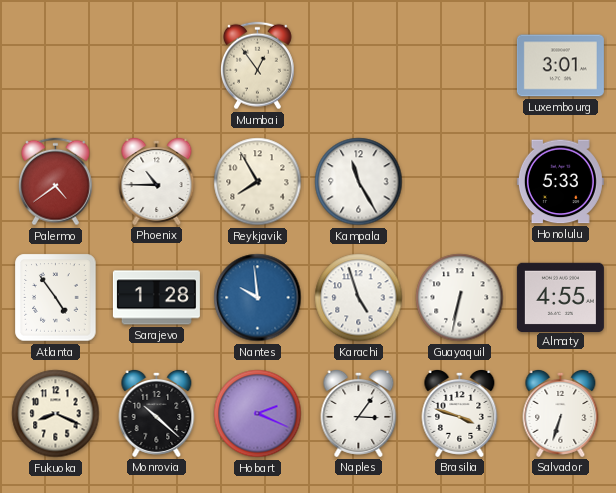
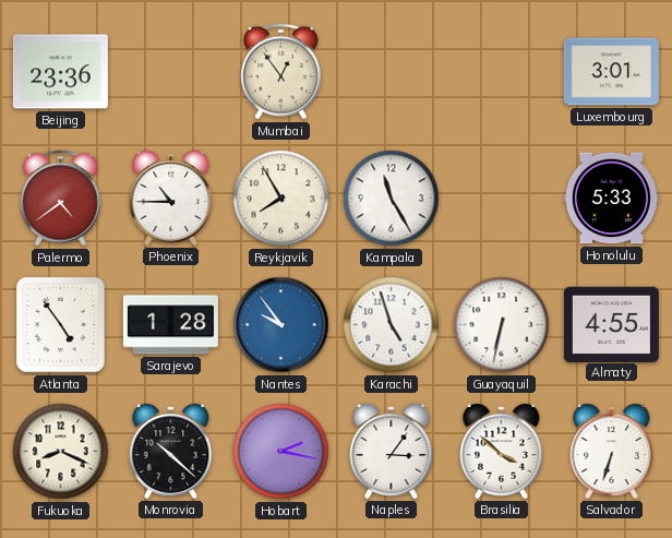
Beijing: none -> 23:36 (60, 72)
Nantes: 9:59 -> 9:54 (281, 325)
Hobart: 2:19 -> 2:17 (281, 452)
Brasilia: 3:48 -> 3:52 (502, 451)
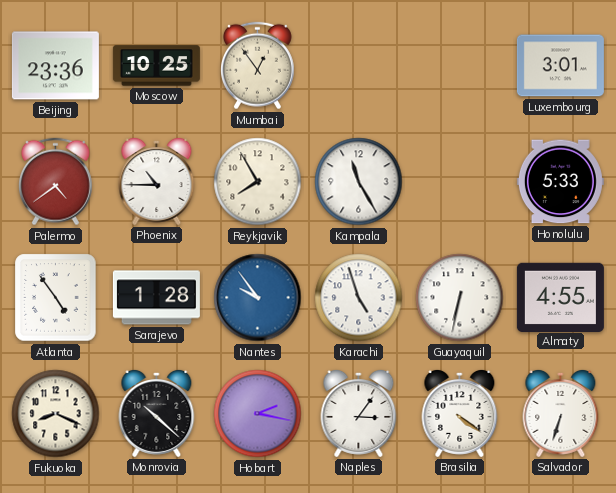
Moscow: none -> 10:25 (156, 66)
Brasilia: 3:52 -> 4:21 (460, 413)
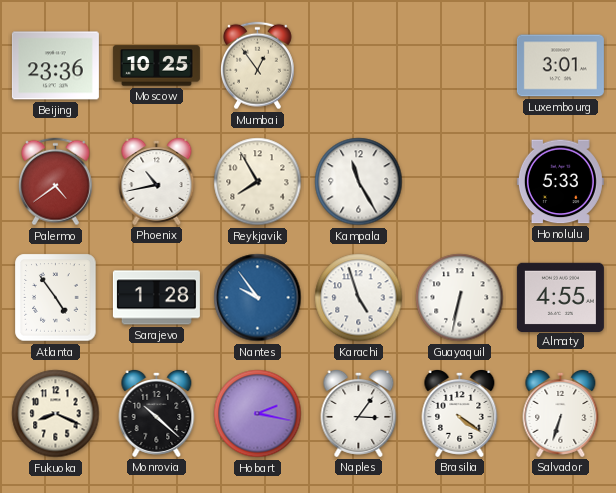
Phoenix: 10:45 -> 10:43 (157, 181)
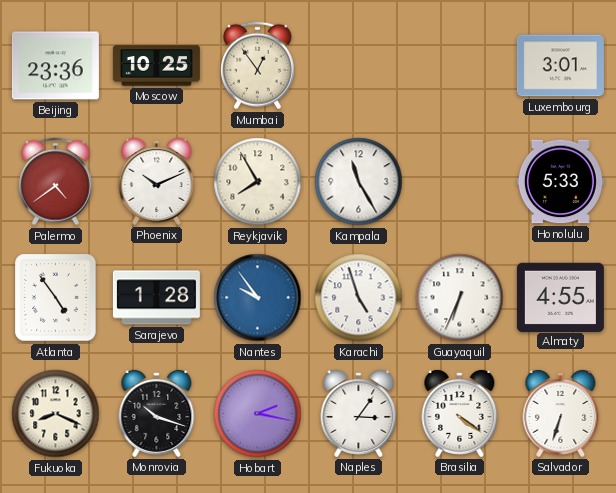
Phoenix: 10:43 -> 10:11 (157, 181)
Guayaquil: 6:32 -> 6:34 (460, 298)
Monrovia: 10:22 -> 10:18 (157, 413)
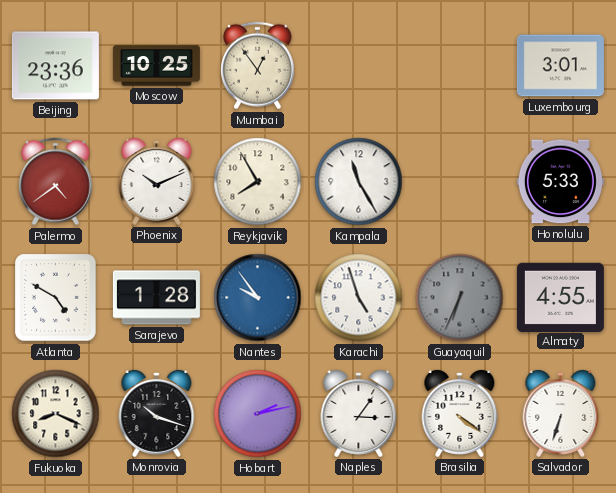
Atlanta: 4:54 -> 4:50 (56, 298)
Guayaquil dial: white -> grey (460, 298)
Hobart: 2:17 -> 2:13 (258, 414)
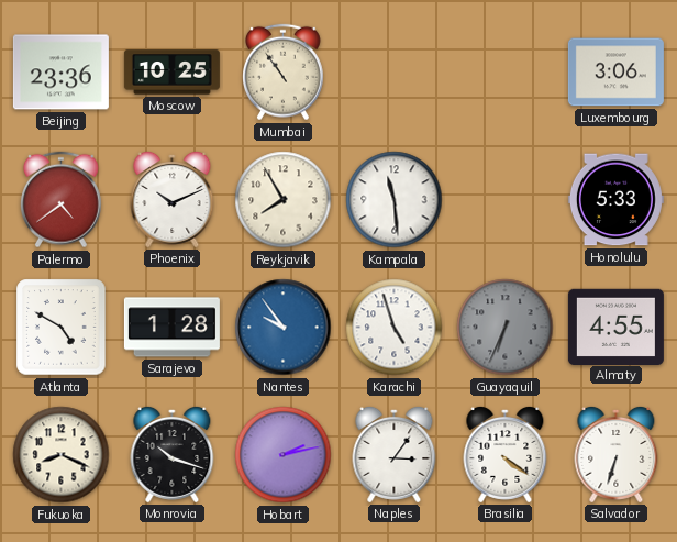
Mumbai: 12:54 -> 10:54 (282, 73)
Luxembourg: 3:01 -> 3:06 (615, 73)
Kampala: 11:25 -> 11:29 (395, 200)
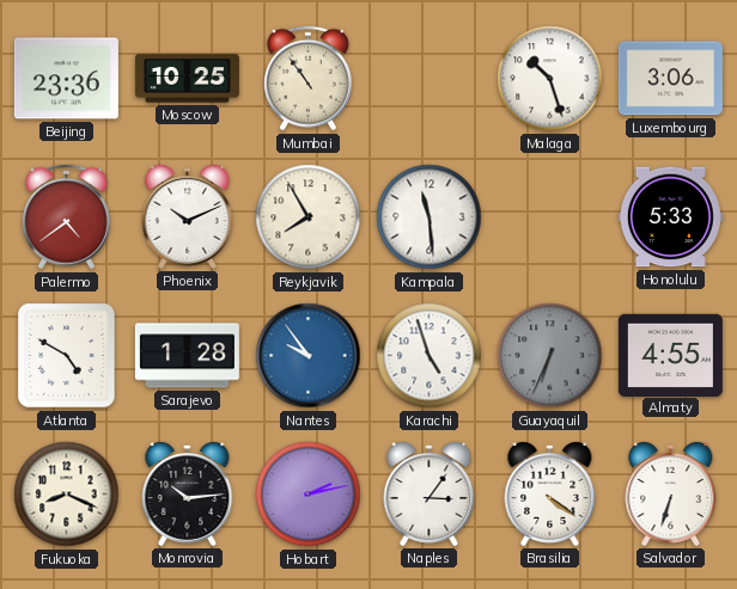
Malaga: none -> 10:27 (550, 79)
Monrovia: 10:18 -> 10:14 (188, 493)
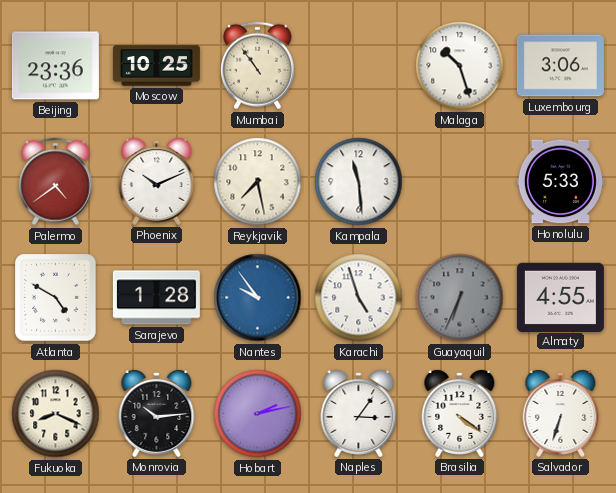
Reykjavik: 7:55 -> 7:28 (258, 182)
